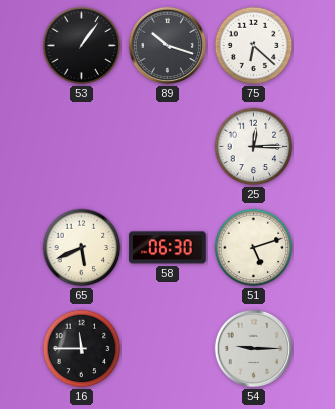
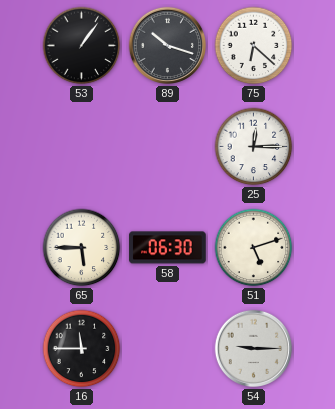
65: 5:41 -> 5:45 (82, 248)
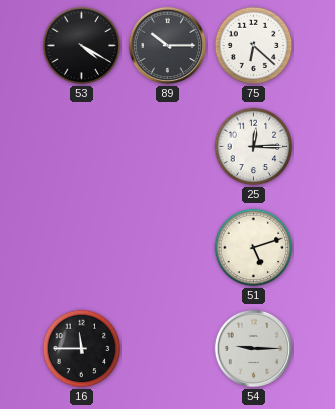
53: 1:06 -> 4:20 (82, 46)
89: 10:18 -> 10:15 (168, 46)
65: 5:45 -> none (82, 248)
58: 06:30 -> none (168, 248)
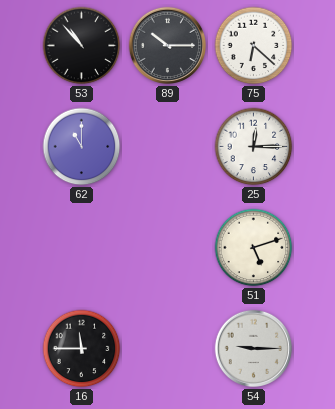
53: 4:20 -> 10:53 (82, 46)
62: none -> 11:00 (82, 147)
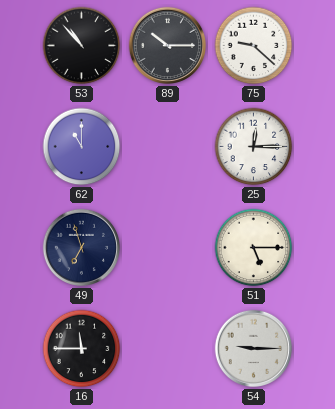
75: 6:22 -> 9:22 (254, 46)
49: none -> 6:57 (82, 248)
51: 5:12 -> 5:15 (254, 248)
